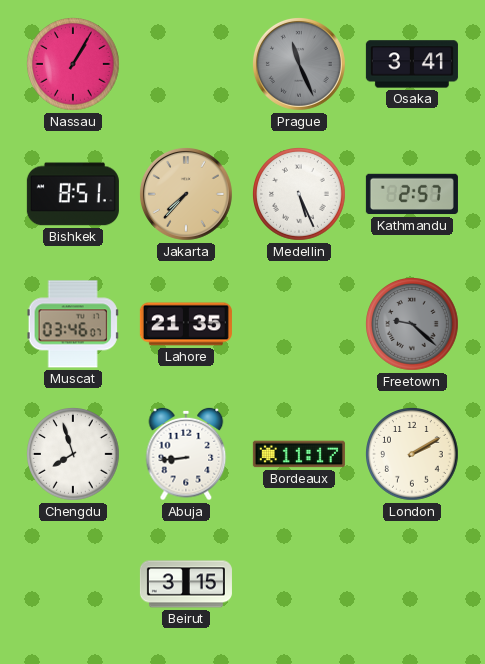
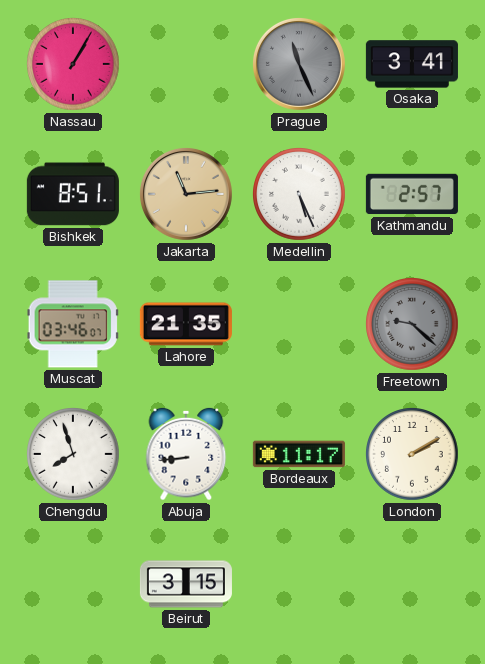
Jakarta: 7:37 -> 11:14 (186, 194)
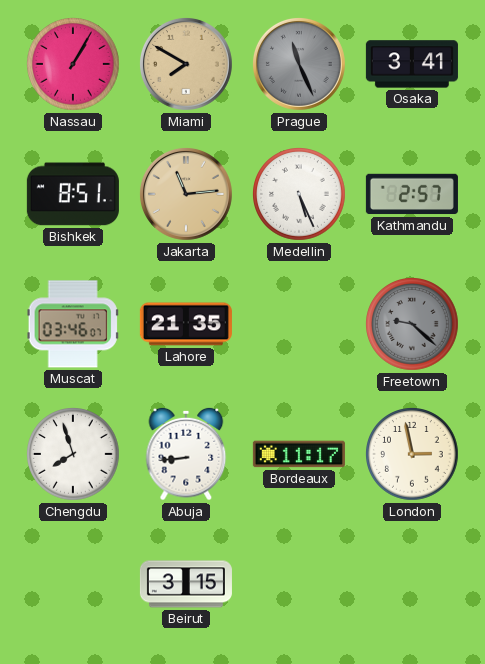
Miami: none -> 7:50 (186, 64)
London: 2:10 -> 2:58 (413, 455)
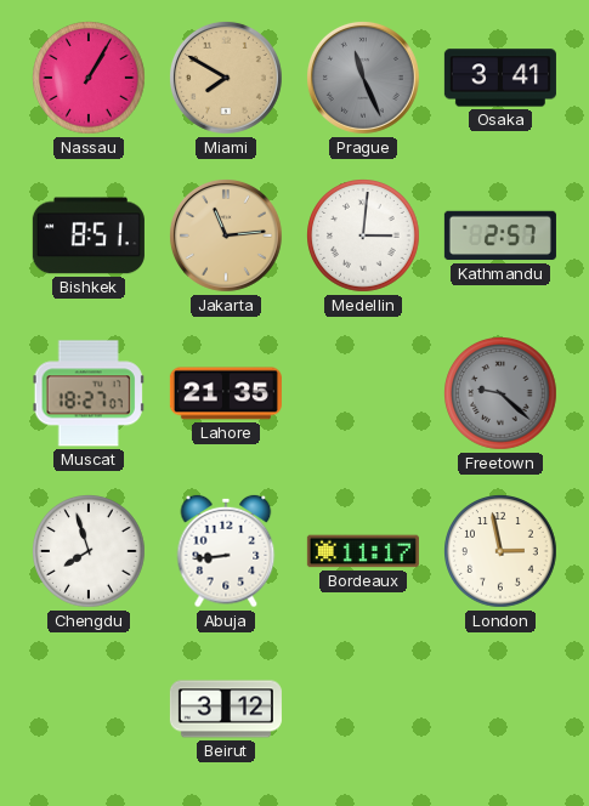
Medellin: 5:26 -> 3:01 (364, 237)
Muscat: 03:46 -> 18:27 (89, 393)
Beirut: 3:15 -> 3:12 (226, 709)
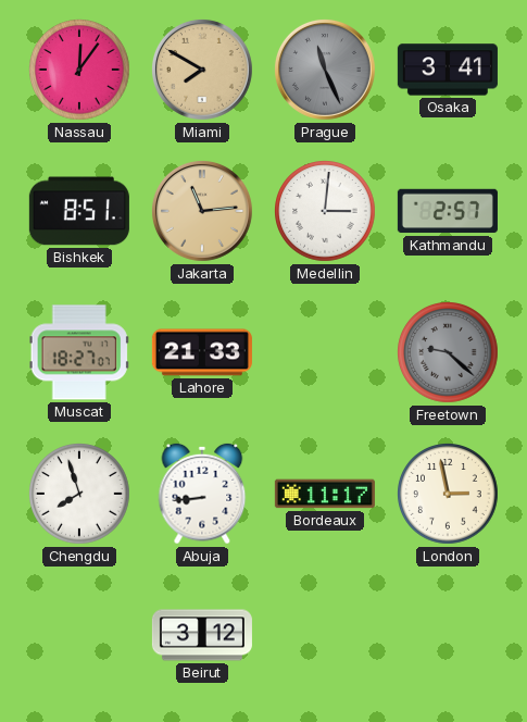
Nassau: 1:05 -> 12:06 (80, 71)
Lahore: 21:35 -> 21:33 (202, 352)
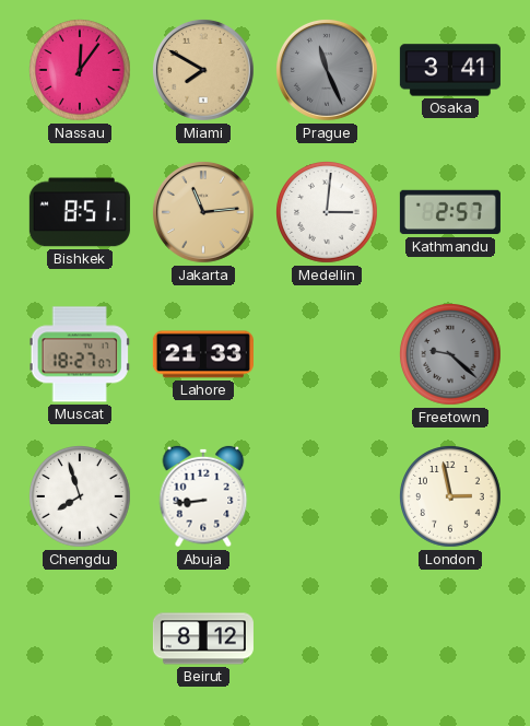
Bordeaux: 11:17 -> none (325, 494)
Beirut: 3:12 -> 8:12 (203, 639)
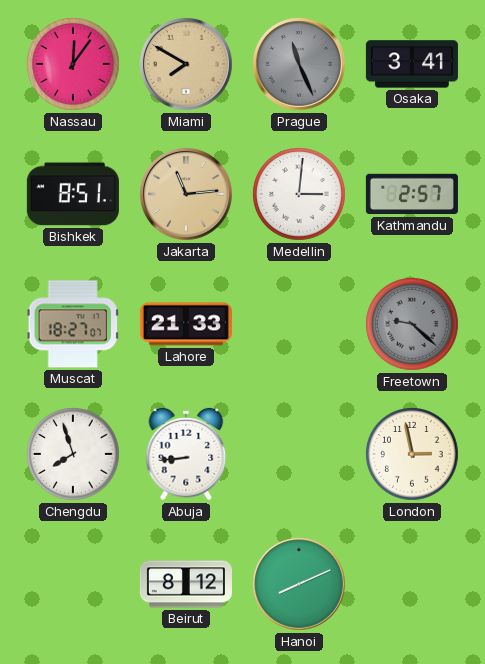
Hanoi: none -> 8:11 (299, 584)
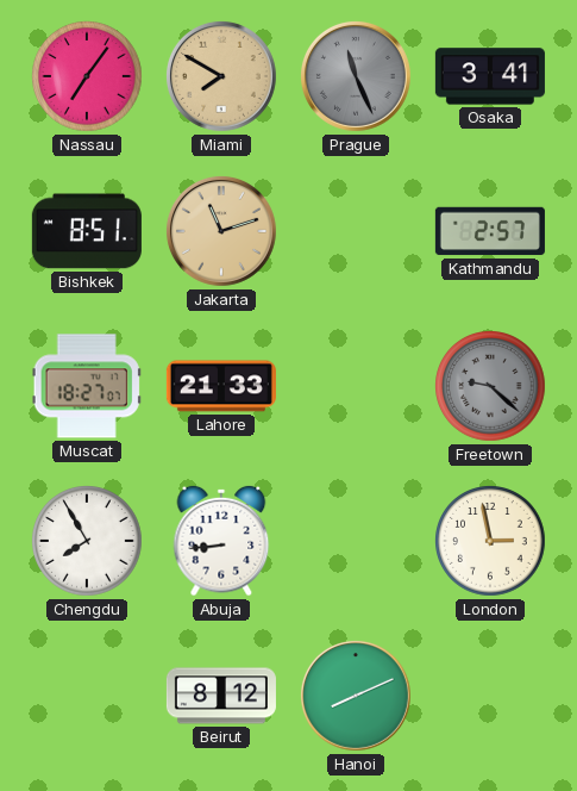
Nassau: 12:06 -> 7:06 (88, 77)
Jakarta: 11:14 -> 11:12 (221, 231)
Medellin: 3:01 -> none (300, 195)
Chengdu: 7:57 -> 7:55 (88, 542)
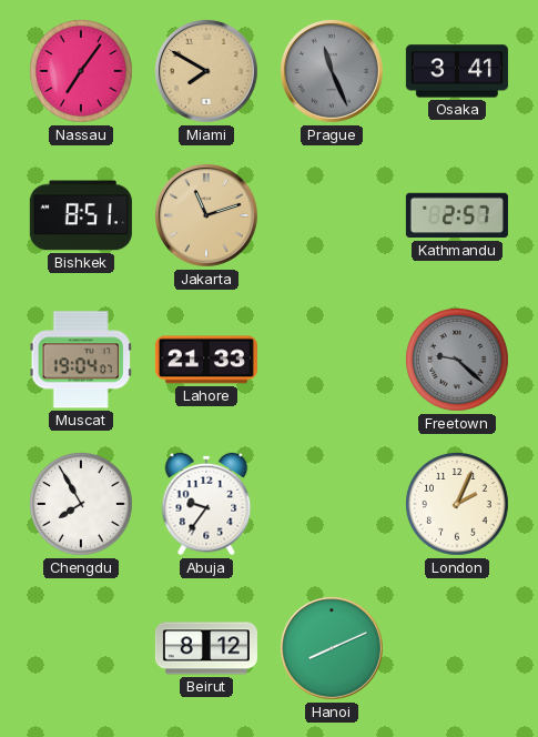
Muscat: 18:27 -> 19:04 (81, 360)
Abuja: 8:44 -> 9:36 (206, 504)
London: 2:58 -> 2:04 (458, 505)
